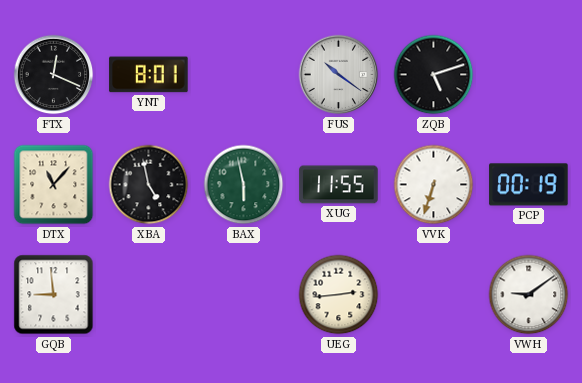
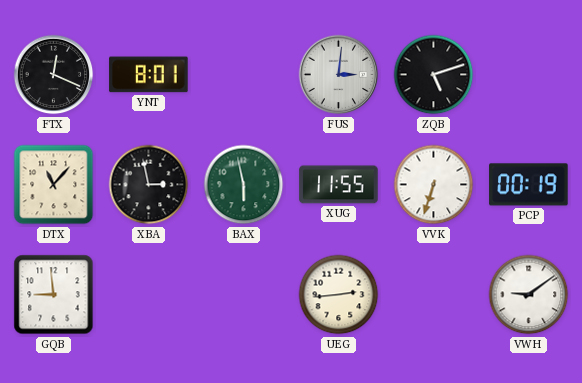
FUS: 10:21 -> 3:01 (339, 75)
XBA: 4:58 -> 2:58 (149, 185)
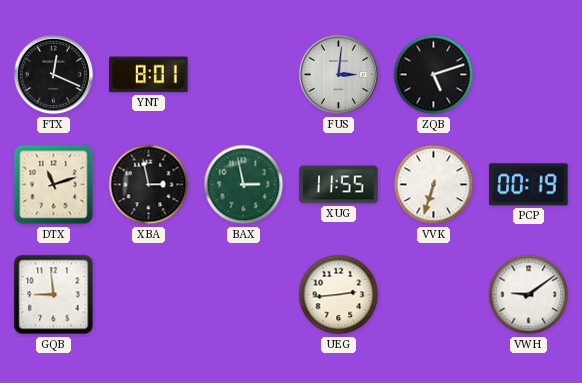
DTX: 11:07 -> 11:12 (54, 185)
BAX: 5:58 -> 2:58 (244, 185)
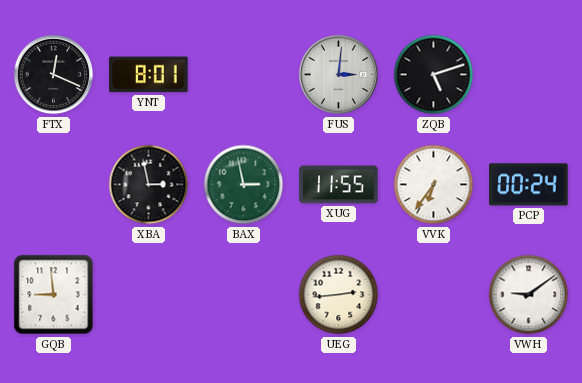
DTX: 11:12 -> none (54, 185)
VVK: 6:33 -> 6:36 (434, 185)
PCP: 00:19 -> 00:24 (529, 185)
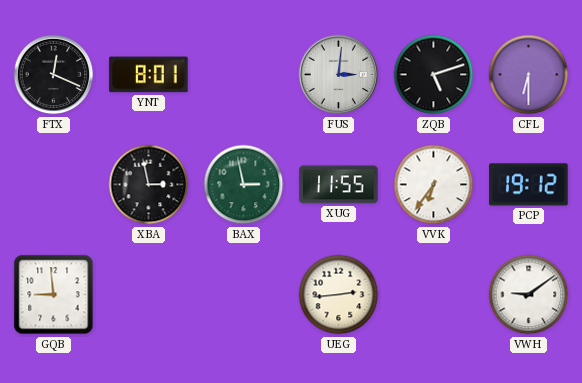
CFL: none -> 6:30 (529, 75)
PCP: 00:24 -> 19:12 (529, 185)
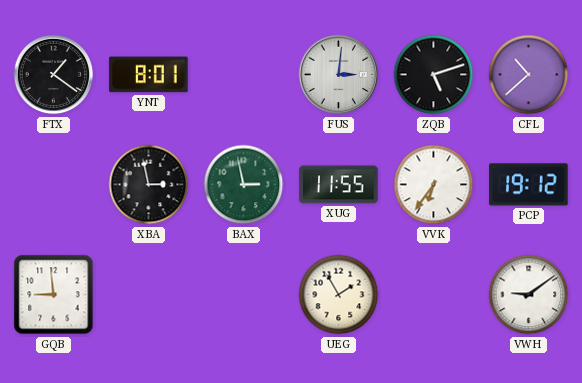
FTX: 12:19 -> 1:21 (54, 75)
CFL: 6:30 -> 10:38 (529, 75)
UEG: 2:44 -> 1:55 (339, 295)
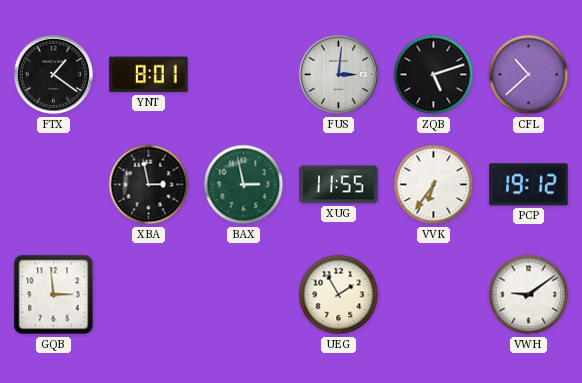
GQB: 8:59 -> 2:59 (54, 295)
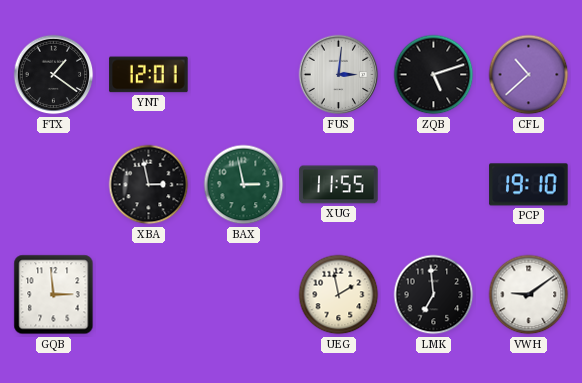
YNT: 8:01 -> 12:01 (149, 75)
VVK: 6:36 -> none (434, 185)
PCP: 19:12 -> 19:10 (529, 185)
UEG: 1:55 -> 1:58 (339, 295)
LMK: none -> 6:59 (434, 295)
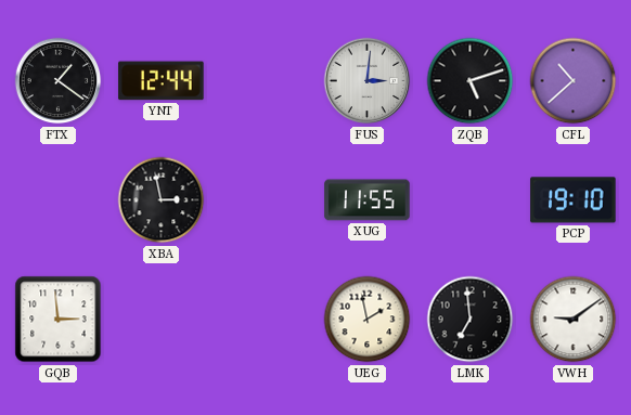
YNT: 12:01 -> 12:44 (162, 81)
BAX: 2:58 -> none (244, 185)
